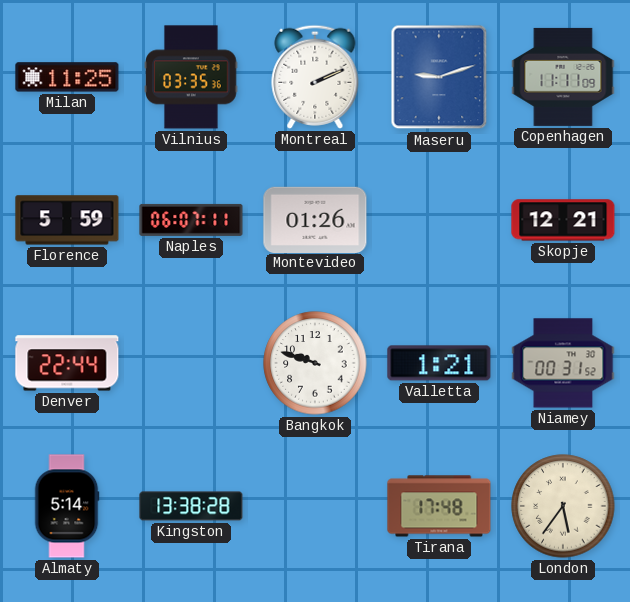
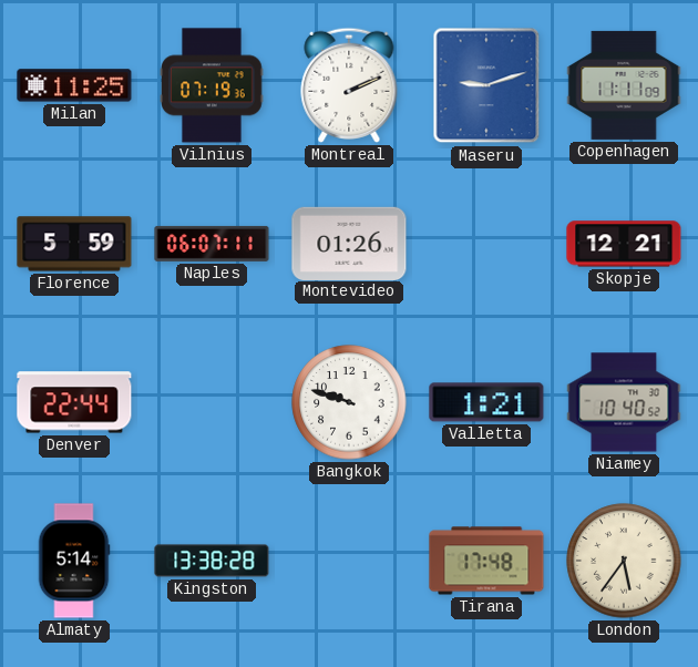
Vilnius: 03:35 -> 07:19 (212, 85)
Niamey: 00:31 -> 10:40 (624, 402)
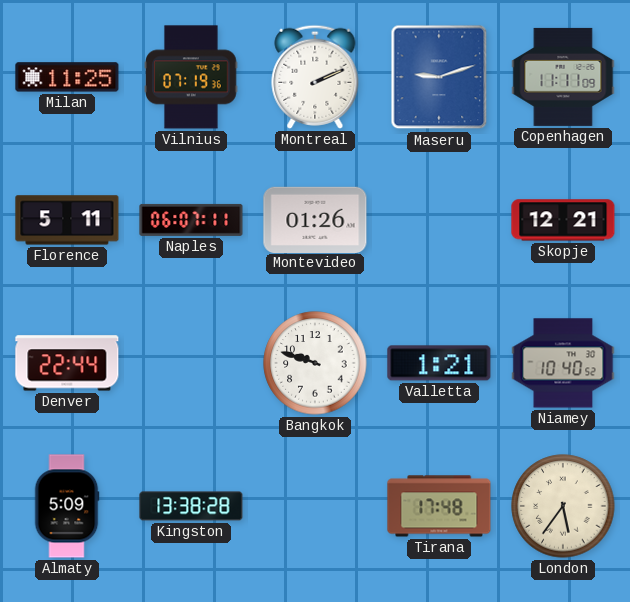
Florence: 5:59 -> 5:11 (67, 220)
Almaty: 5:14 -> 5:09 (67, 506)
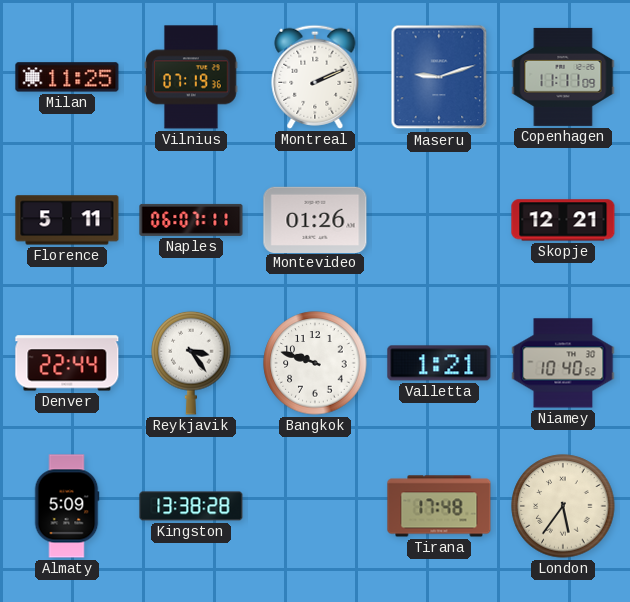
Reykjavik: none -> 3:24 (191, 363)
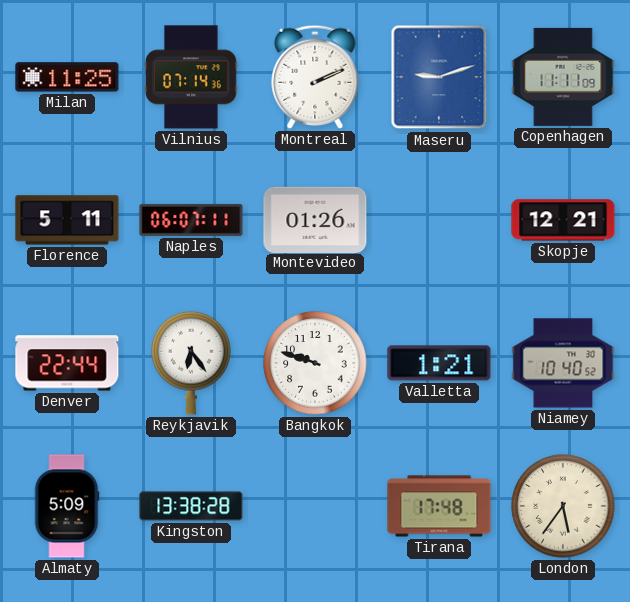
Vilnius: 07:19 -> 07:14 (191, 77)
Reykjavik: 3:24 -> 6:24 (191, 363)
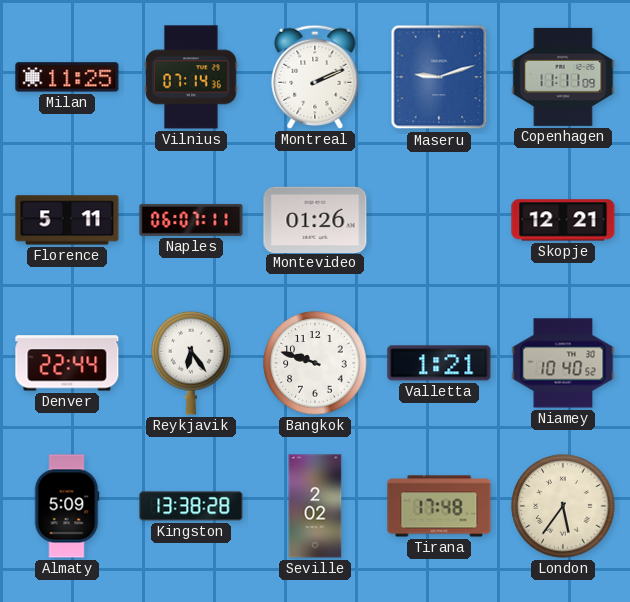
Seville: none -> 2:02 (315, 506)
